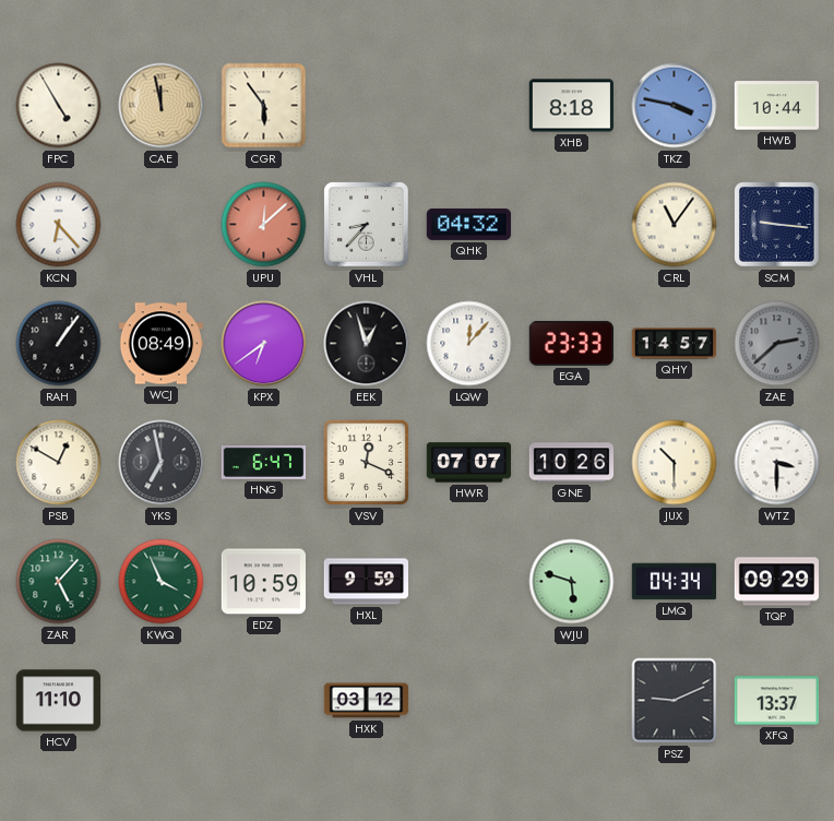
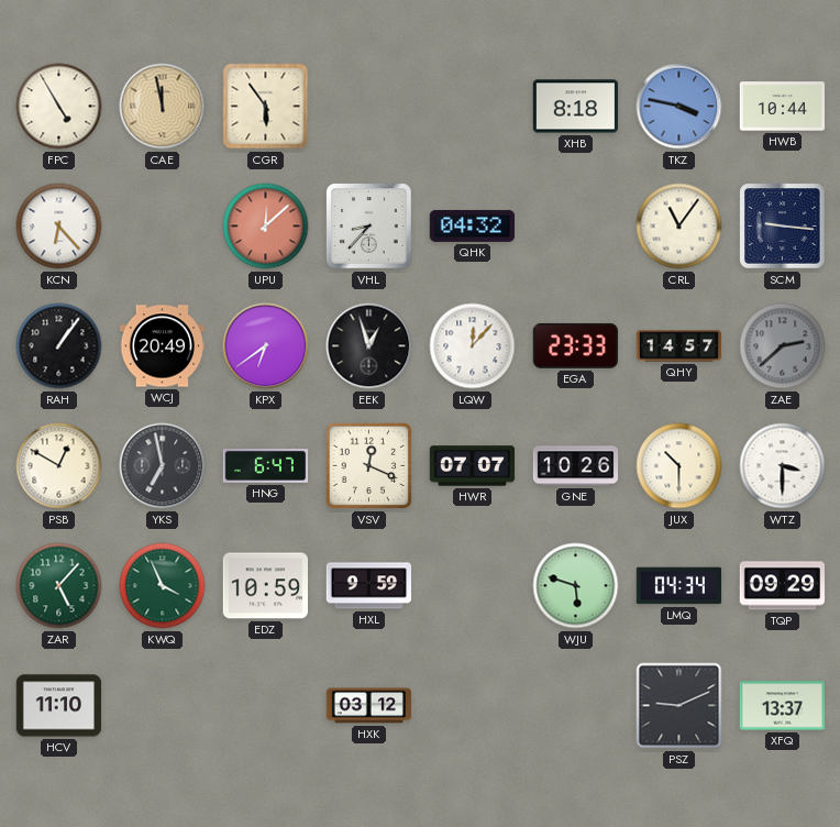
WCJ: 08:49 -> 20:49 (163, 346)
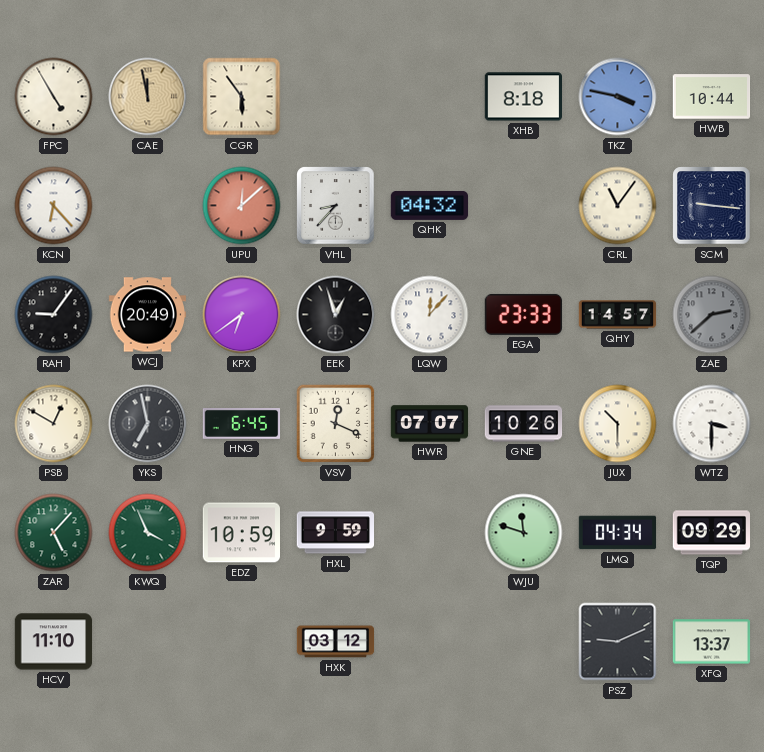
RAH: 1:06 -> 9:06 (54, 315)
HNG: 6:47 -> 6:45 (242, 424)
WJU: 5:48 -> 11:48 (524, 533)
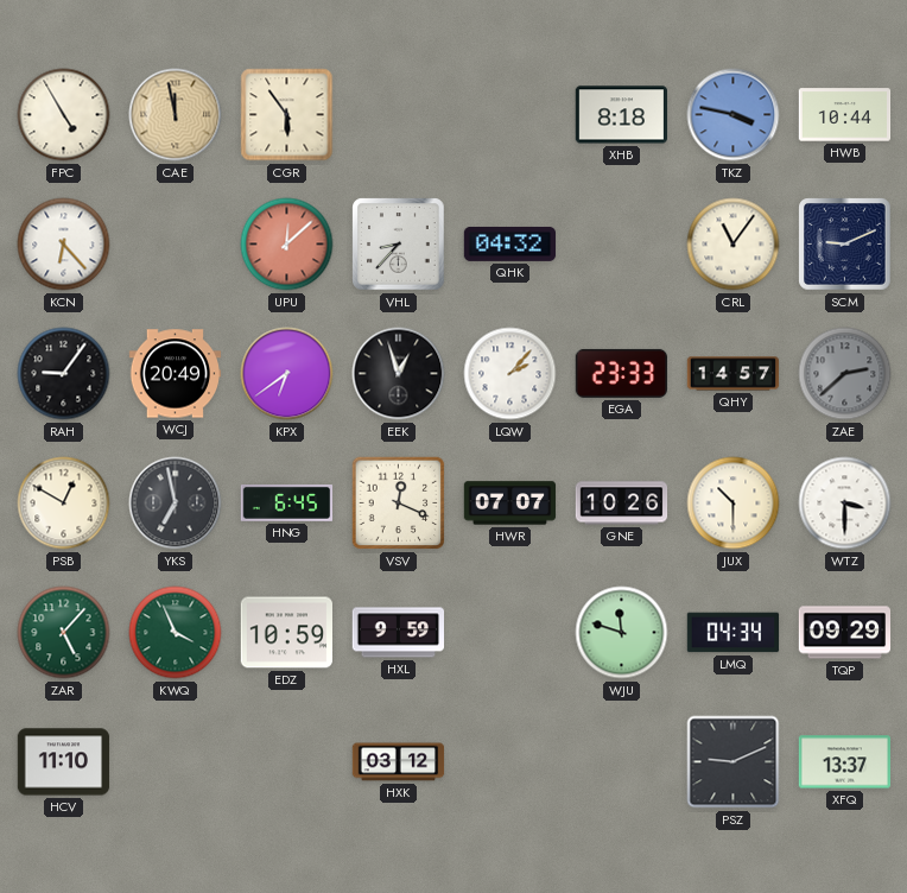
SCM: 9:16 -> 9:11 (845, 245)
LQW: 12:07 -> 2:07 (510, 374)
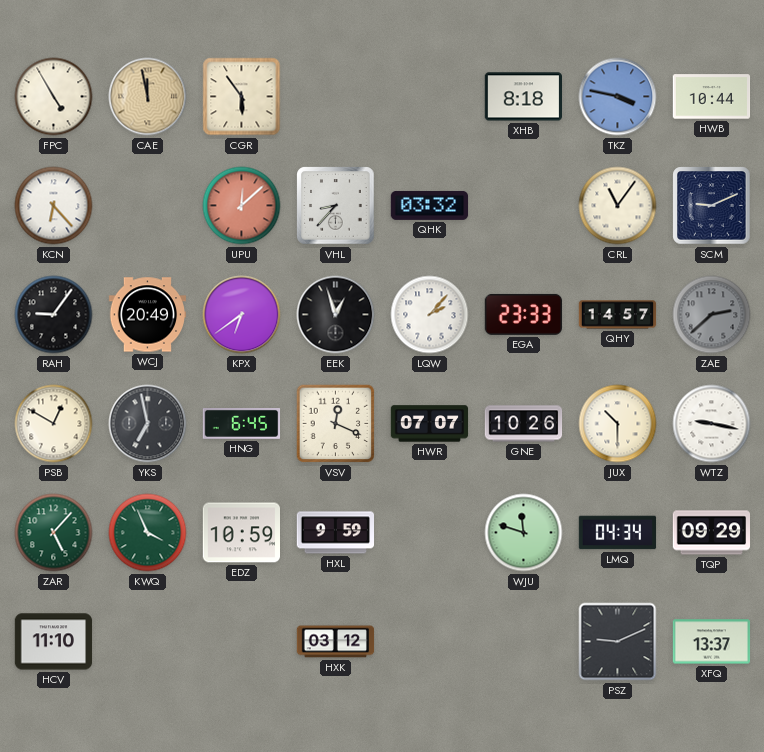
QHK: 04:32 -> 03:32 (430, 205)
WTZ: 3:30 -> 9:17 (712, 424)
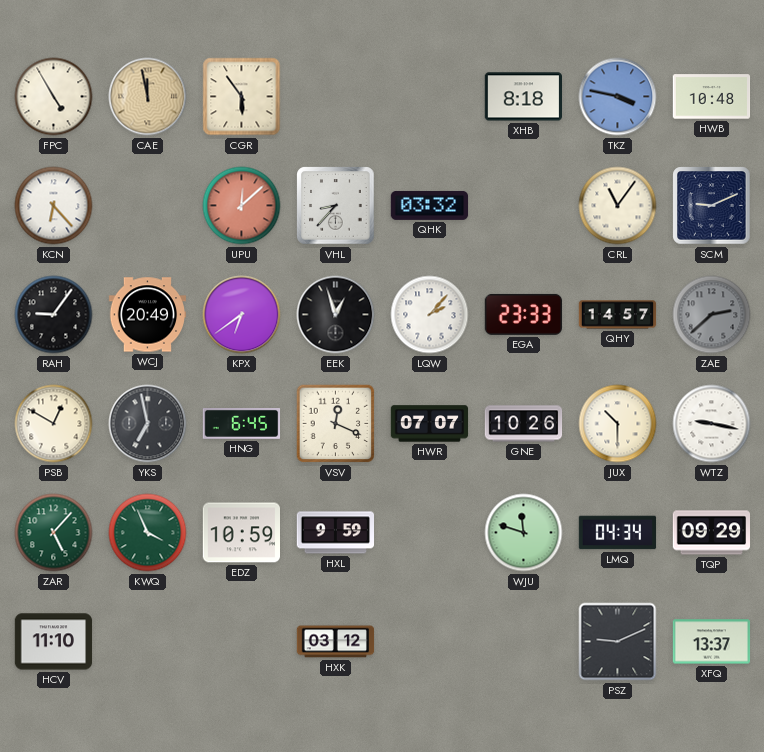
HWB: 10:44 -> 10:48 (712, 97)
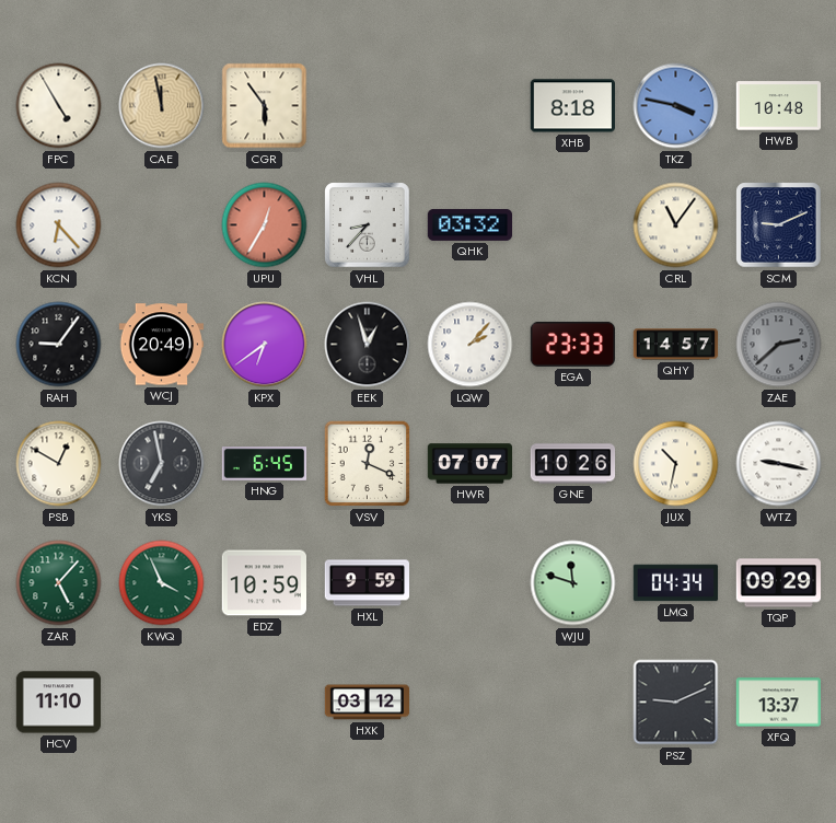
UPU: 12:08 -> 12:35 (265, 225)
JUX: 10:30 -> 10:32 (676, 464)
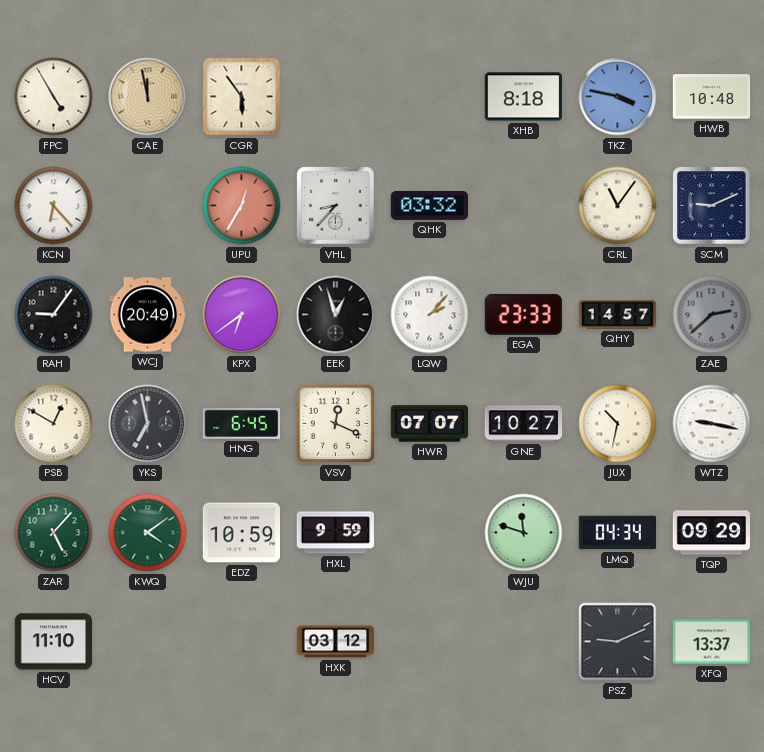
GNE: 10:26 -> 10:27 (524, 424)
KWQ: 3:56 -> 4:09 (148, 533)
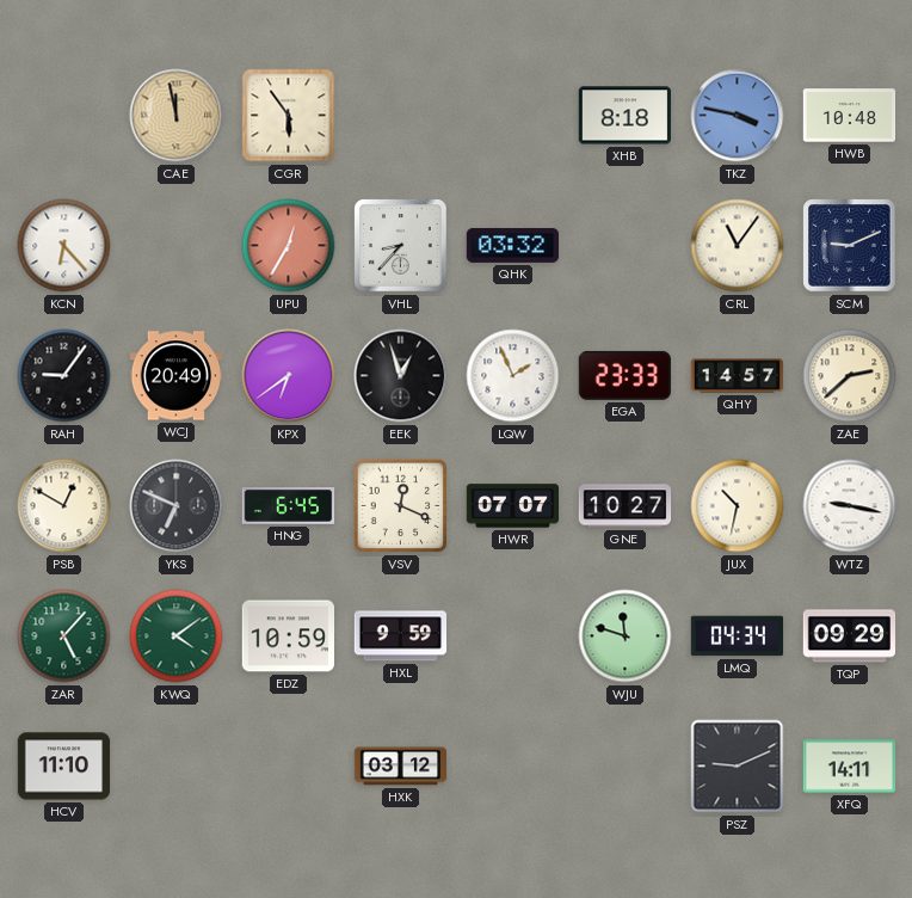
FPC: 4:55 -> none (54, 97)
LQW: 2:07 -> 1:56 (513, 376)
ZAE dial: grey -> cream (850, 376)
YKS: 6:58 -> 6:49 (177, 506)
XFQ: 13:37 -> 14:11 (850, 767)
